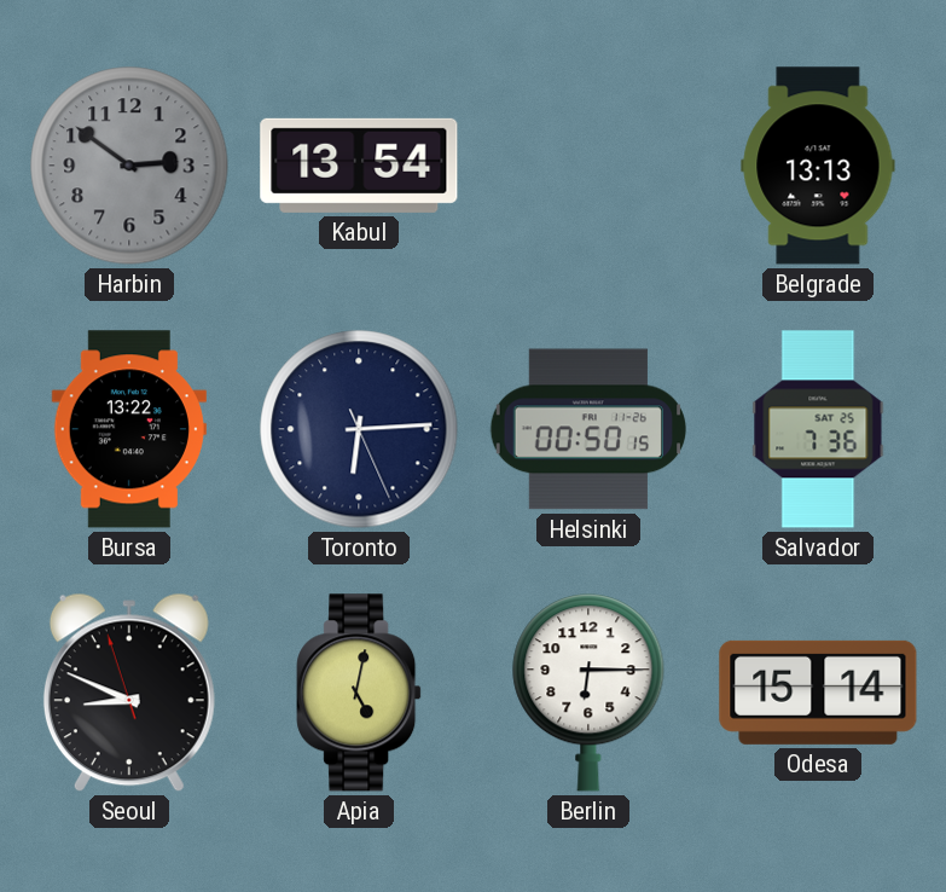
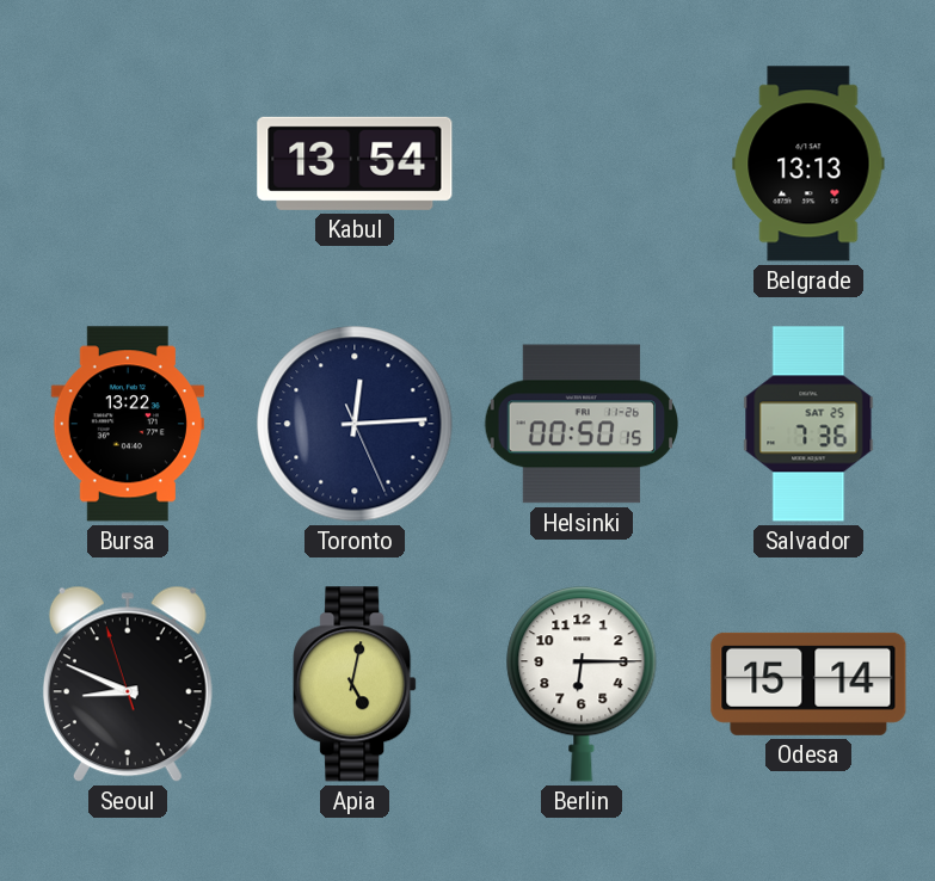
Harbin: 2:51 -> none (129, 166)
Toronto: 6:14 -> 12:14 (355, 424)
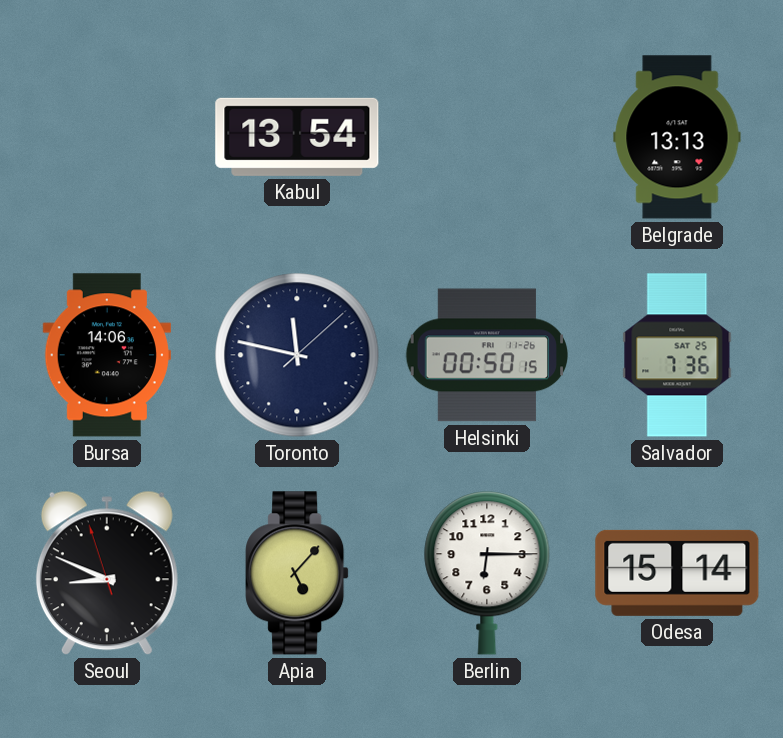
Bursa: 13:22 -> 14:06 (107, 355)
Toronto: 12:14 -> 11:47 (297, 355)
Apia: 5:02 -> 5:07 (297, 573)
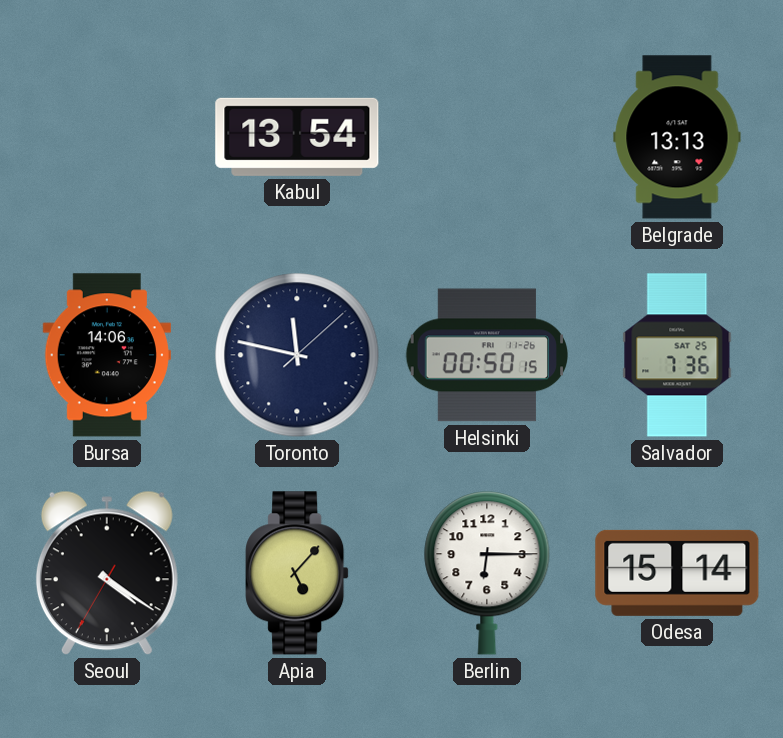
Seoul: 8:48 -> 4:20 (107, 573)
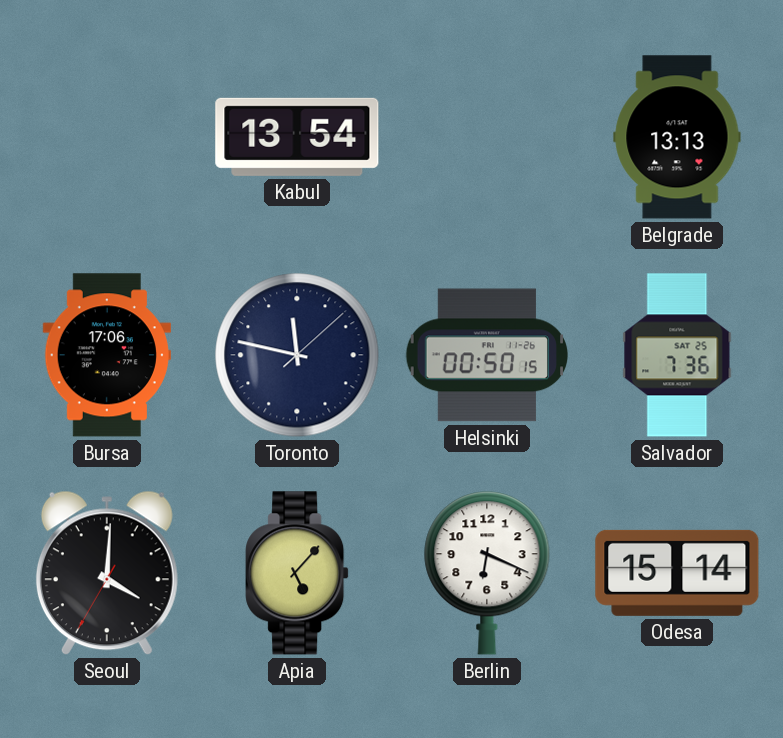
Bursa: 14:06 -> 17:06 (107, 355)
Seoul: 4:20 -> 4:00 (107, 573)
Berlin: 6:15 -> 6:19 (487, 573)
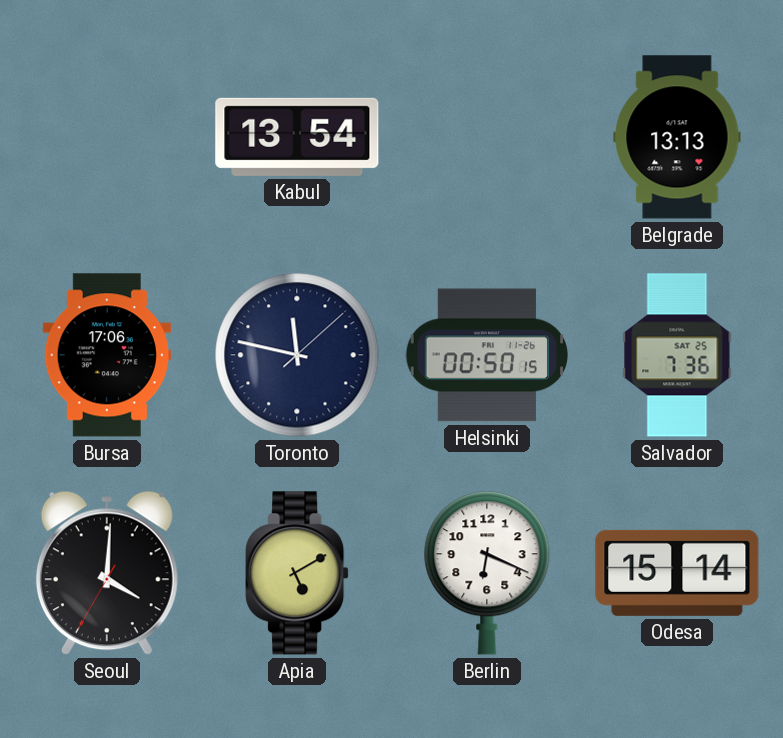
Apia: 5:07 -> 5:10 (297, 573)
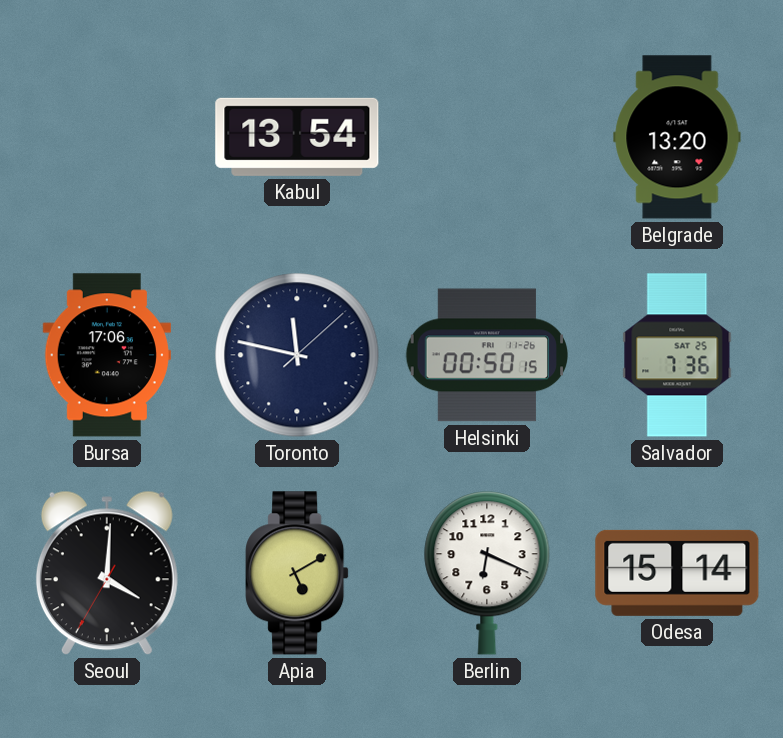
Belgrade: 13:13 -> 13:20 (677, 137)
